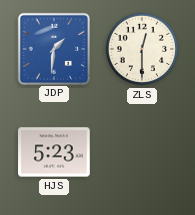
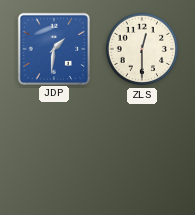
HJS: 5:23 -> none (54, 152)
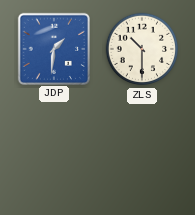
ZLS: 12:30 -> 10:30 (142, 49)
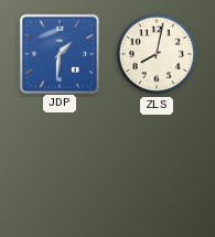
ZLS: 10:30 -> 8:02 (157, 54)
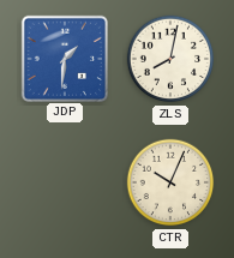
CTR: none -> 10:04 (170, 182)
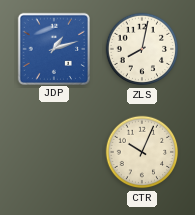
JDP: 1:31 -> 1:12 (53, 48)
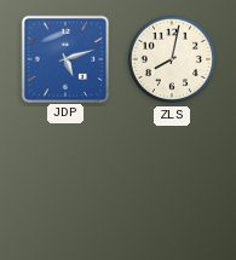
JDP: 1:12 -> 5:12 (64, 58)
CTR: 10:04 -> none (142, 152)
